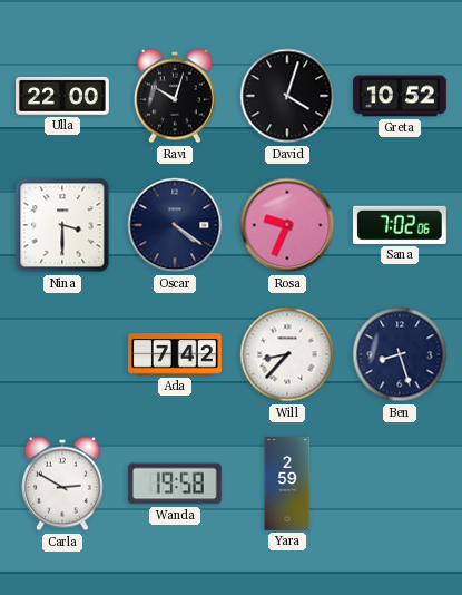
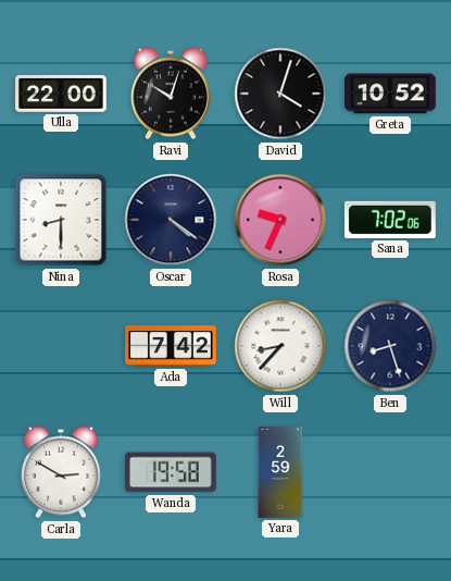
Nina: 3:30 -> 8:30 (61, 220)
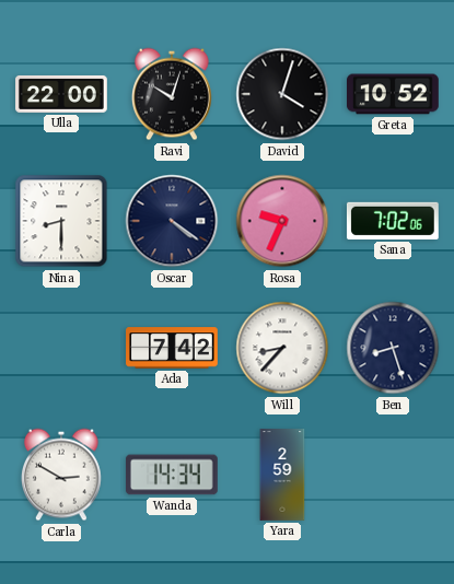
Wanda: 19:58 -> 14:34 (172, 475)
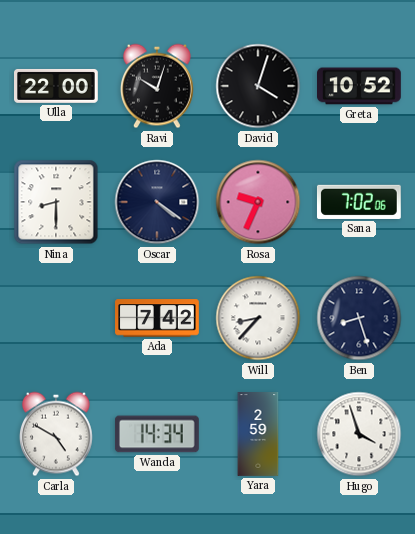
Carla: 2:50 -> 4:50 (56, 434)
Hugo: none -> 3:57 (359, 434)
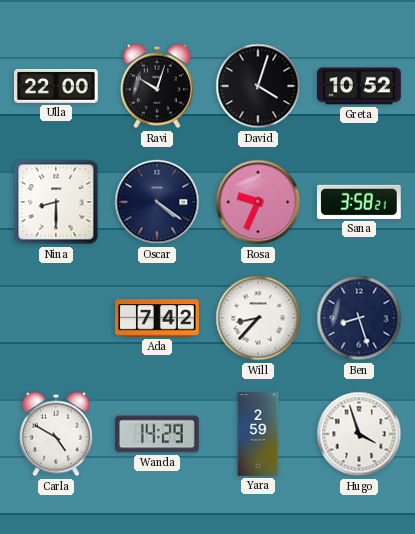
Sana: 7:02 -> 3:58 (359, 202)
Wanda: 14:34 -> 14:29 (157, 434)
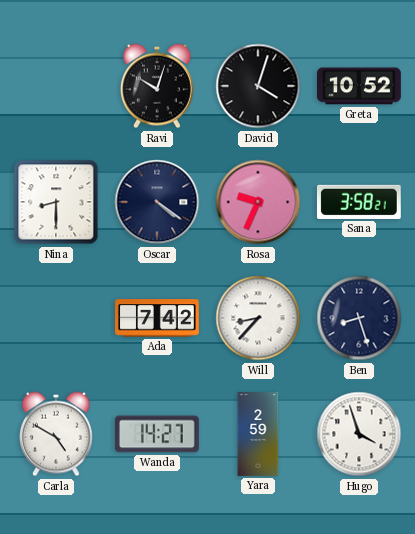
Ulla: 22:00 -> none (57, 86)
Wanda: 14:29 -> 14:27 (157, 434)
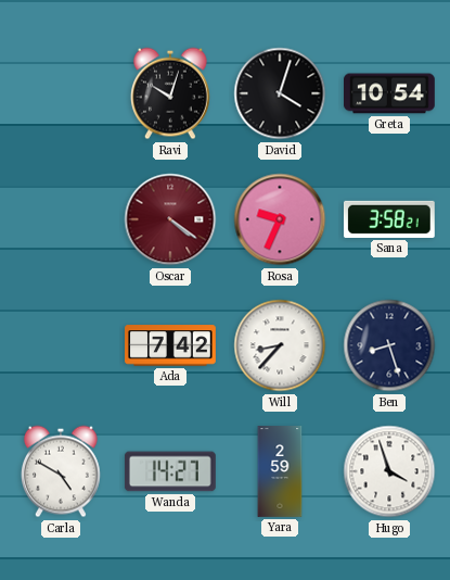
Greta: 10:52 -> 10:54 (390, 93)
Nina: 8:30 -> none (56, 202)
Oscar dial: navy -> burgundy (170, 219)
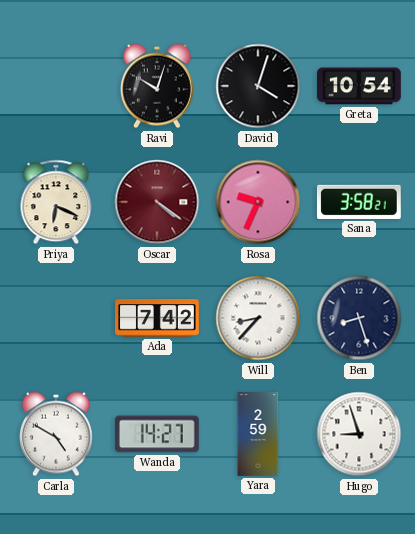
Priya: none -> 6:19 (56, 202)
Hugo: 3:57 -> 8:57 (359, 434)
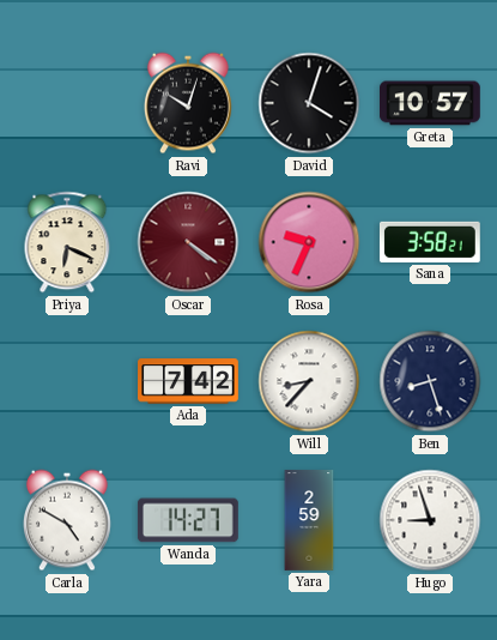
Greta: 10:54 -> 10:57 (431, 103)
